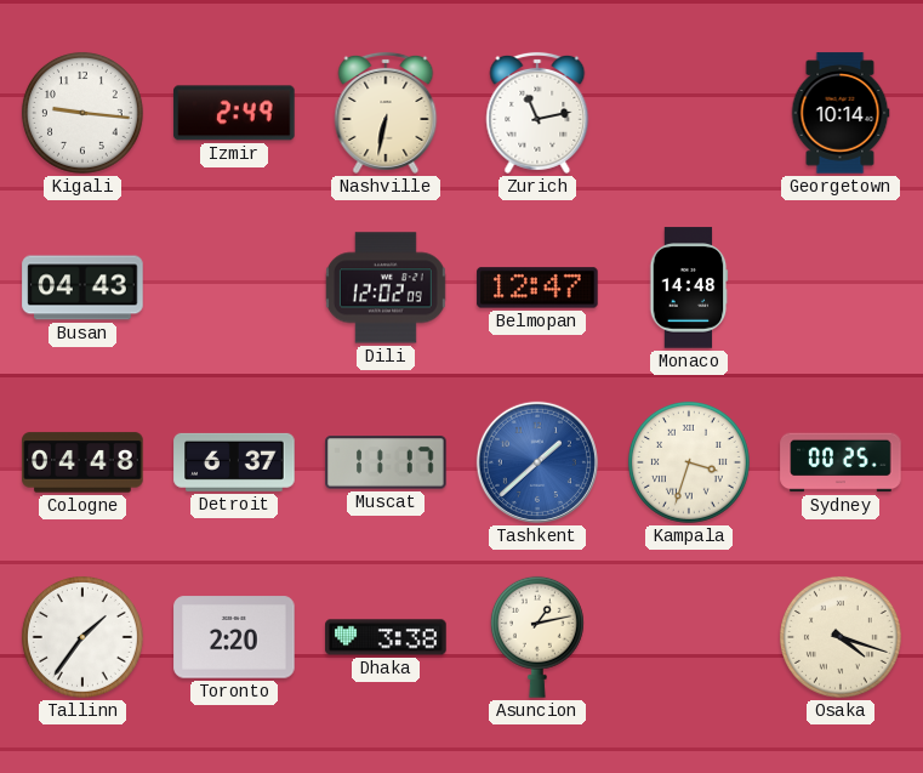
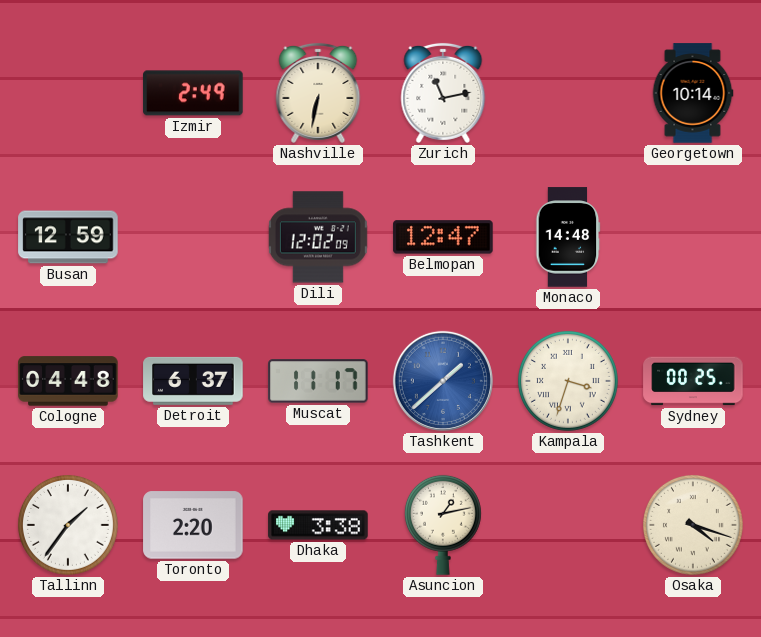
Kigali: 9:16 -> none (82, 113)
Busan: 04:43 -> 12:59 (68, 237)
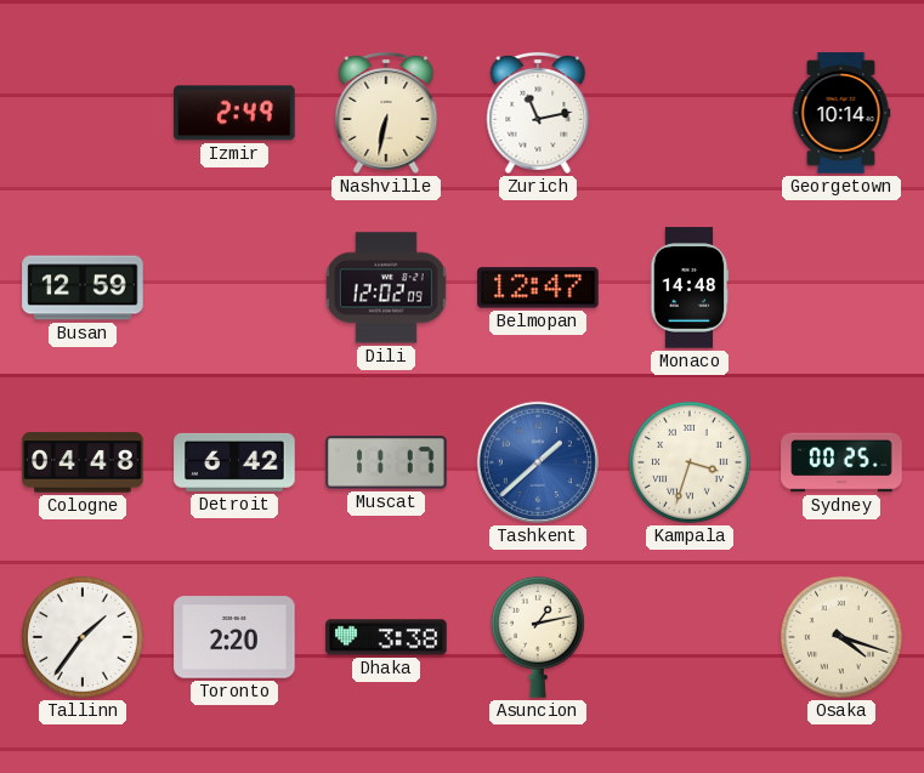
Detroit: 6:37 -> 6:42 (234, 462)
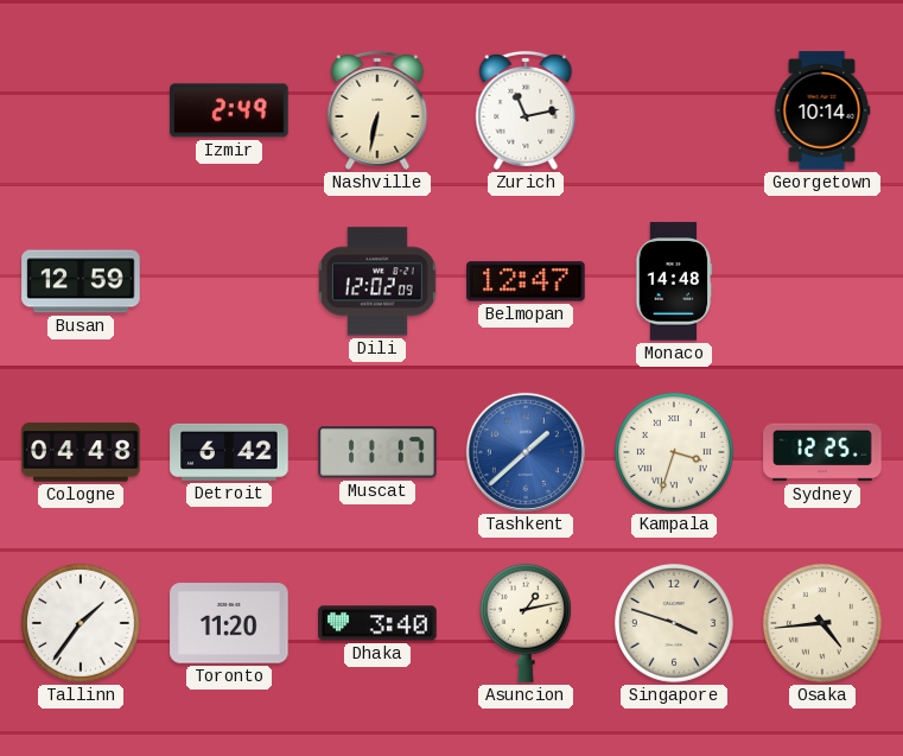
Sydney: 00:25 -> 12:25 (822, 452)
Toronto: 2:20 -> 11:20 (229, 623)
Dhaka: 3:38 -> 3:40 (377, 623)
Singapore: none -> 3:48 (674, 623)
Osaka: 4:18 -> 4:44 (822, 623)
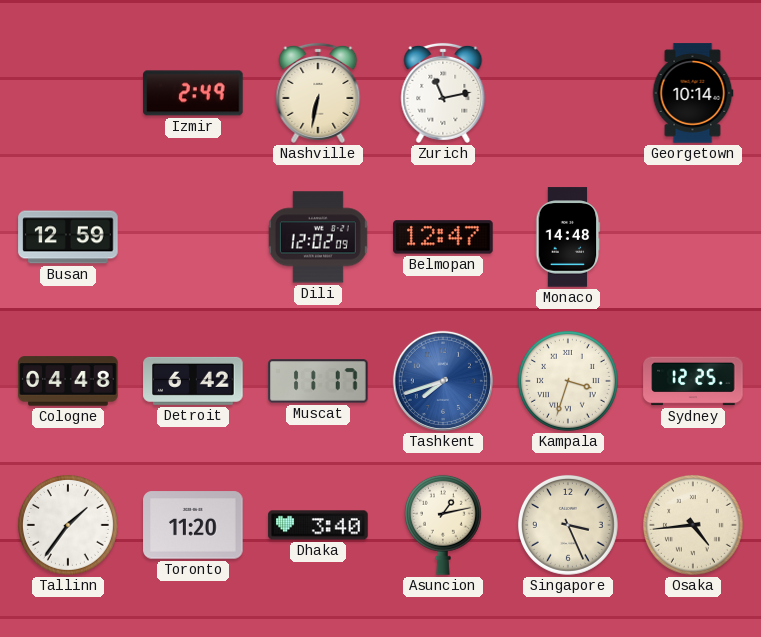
Tashkent: 1:38 -> 7:42 (443, 381)
Singapore: 3:48 -> 3:26 (568, 525)
